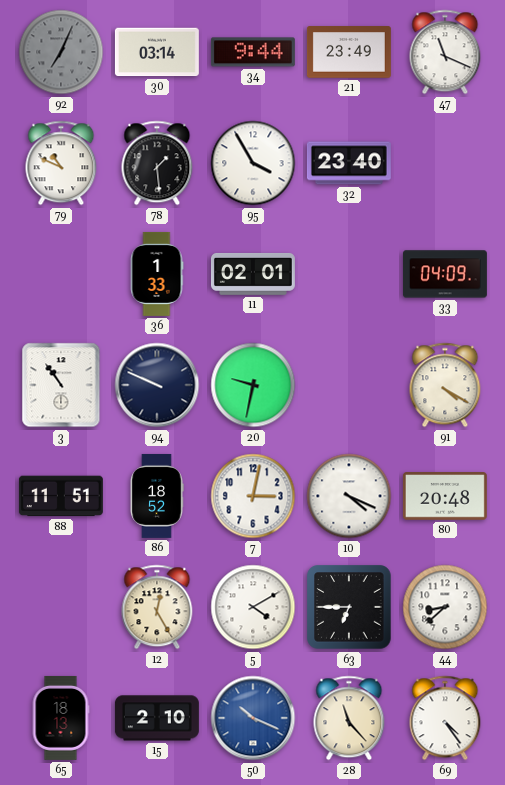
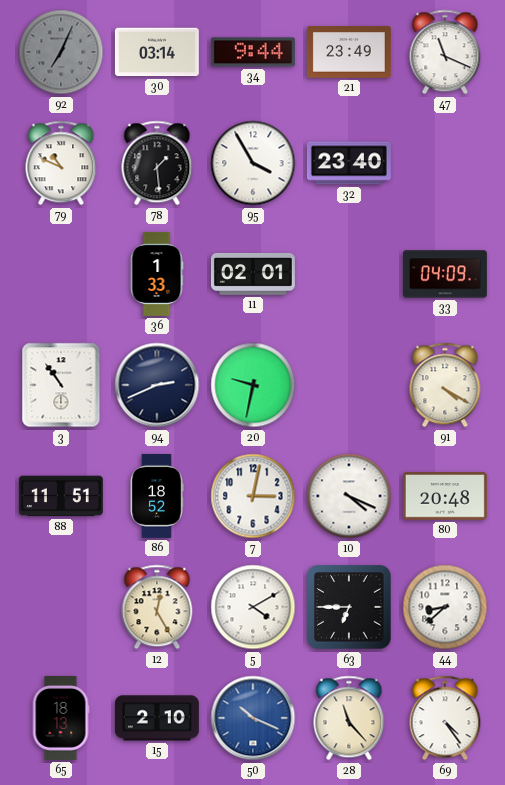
94: 9:49 -> 2:41 (157, 385)
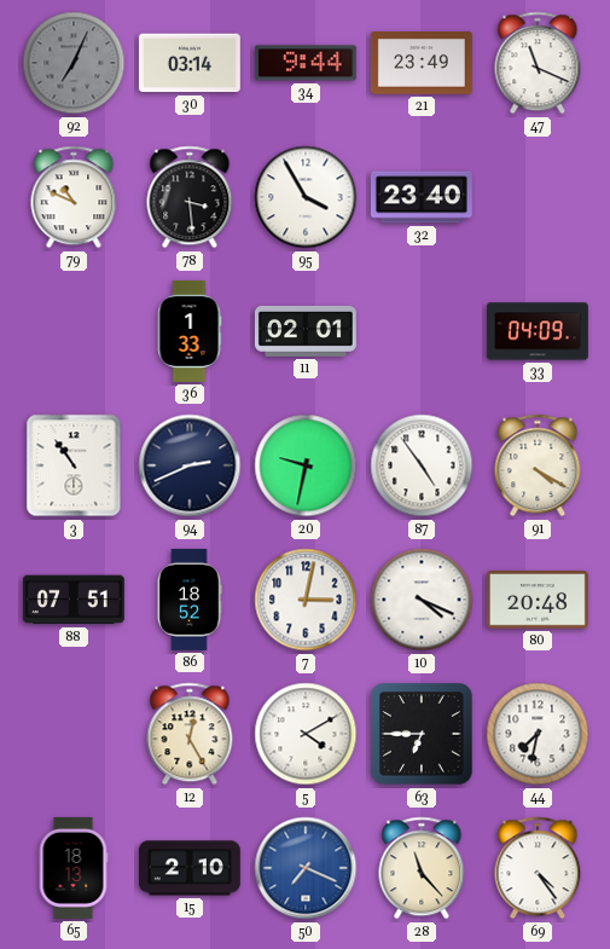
78: 1:29 -> 3:29 (190, 197)
87: none -> 4:54 (422, 465)
88: 11:51 -> 07:51 (74, 600)
44: 8:38 -> 7:32 (538, 734)
50: 10:19 -> 7:19 (306, 868)
